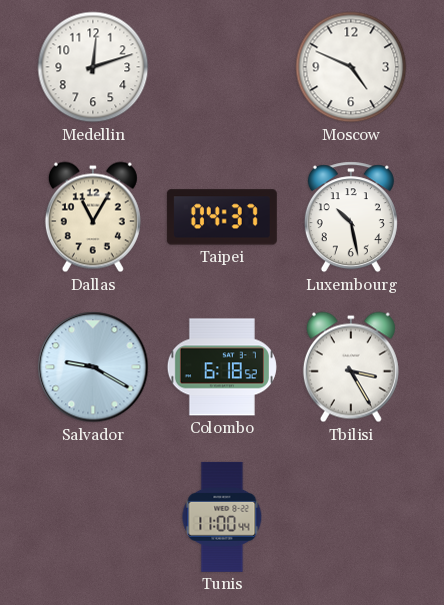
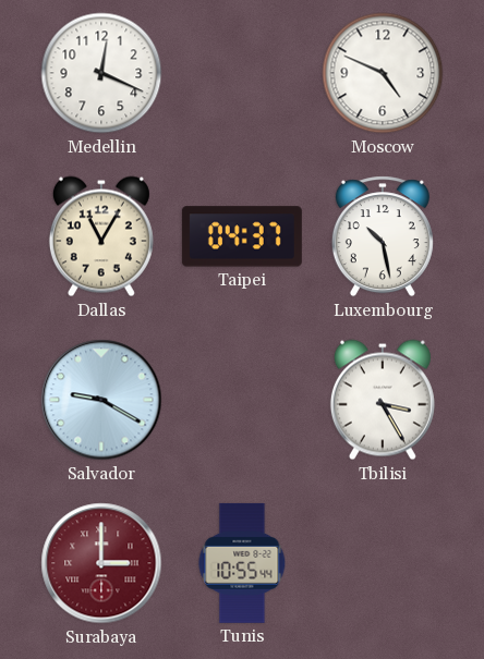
Medellin: 12:12 -> 12:19 (101, 73)
Colombo: 6:18 -> none (222, 367)
Surabaya: none -> 3:00 (101, 563)
Tunis: 11:00 -> 10:55 (242, 563)
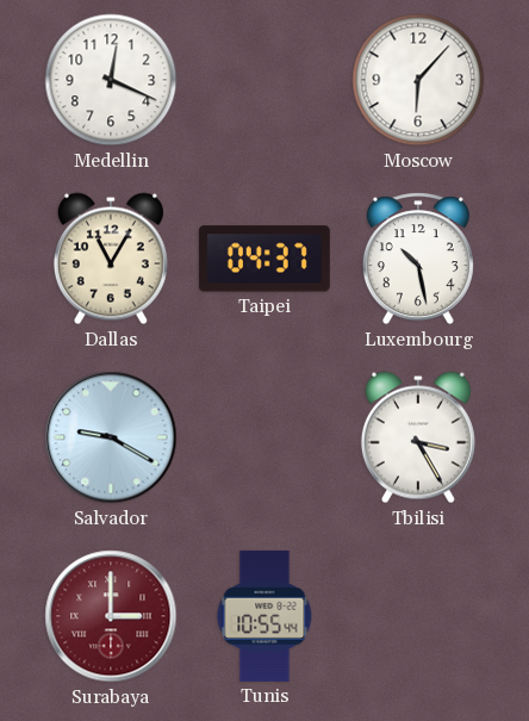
Moscow: 4:49 -> 6:07 (418, 80)
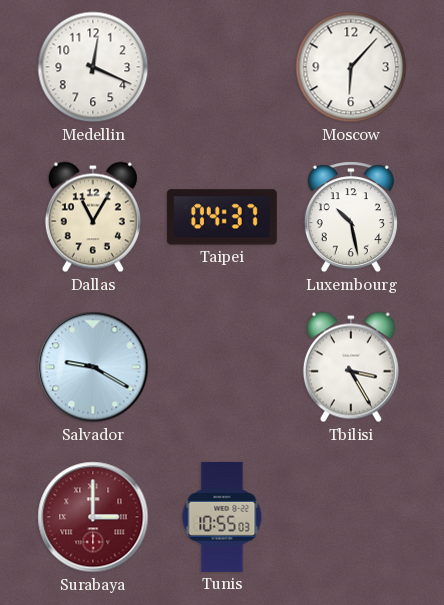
Tunis: 10:55:44 -> 10:55:03 (222, 517)
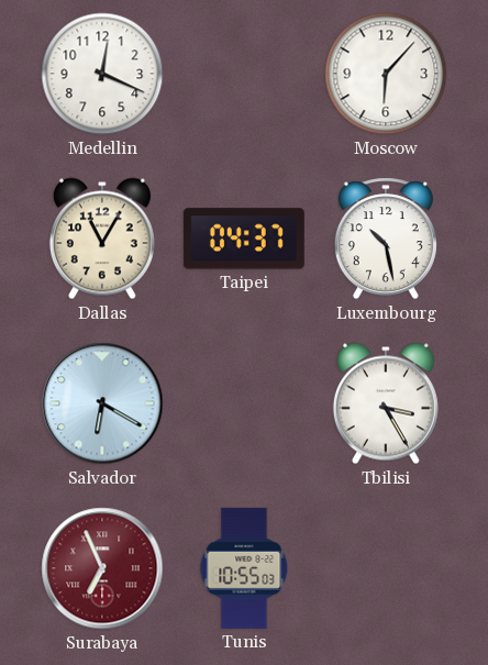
Salvador: 9:20 -> 6:20 (102, 403)
Surabaya: 3:00 -> 6:56 (102, 568)
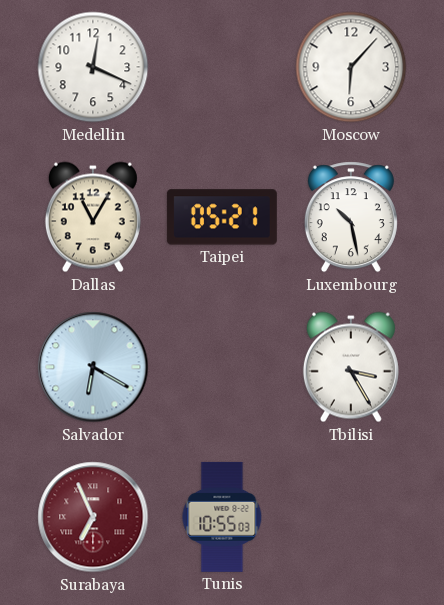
Taipei: 04:37 -> 05:21 (222, 217)
